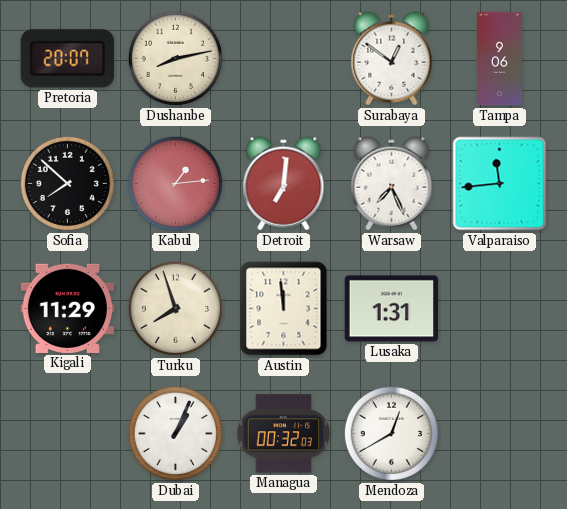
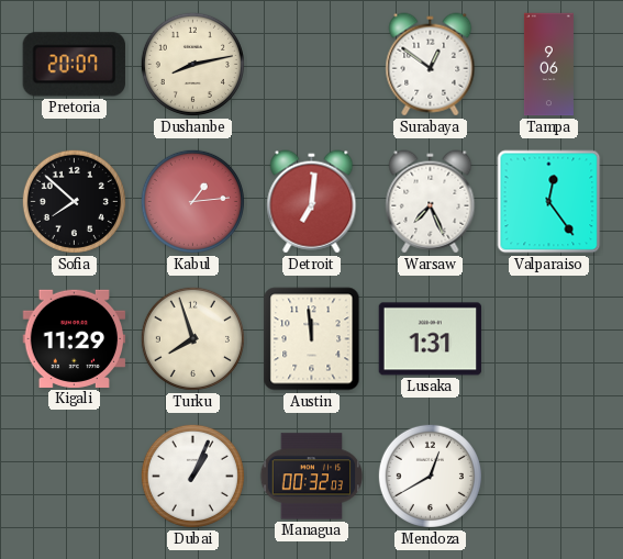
Valparaiso: 11:44 -> 12:24 (549, 202)
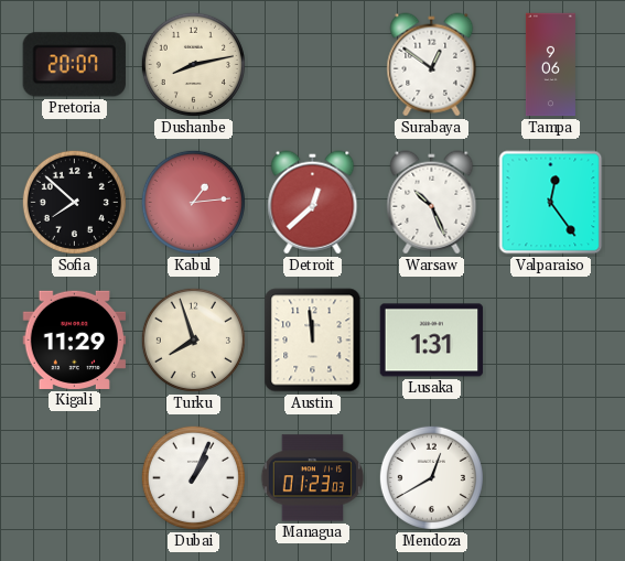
Detroit: 7:01 -> 12:38 (313, 203)
Warsaw: 7:26 -> 10:26 (432, 203)
Managua: 00:32 -> 01:23 (313, 478)
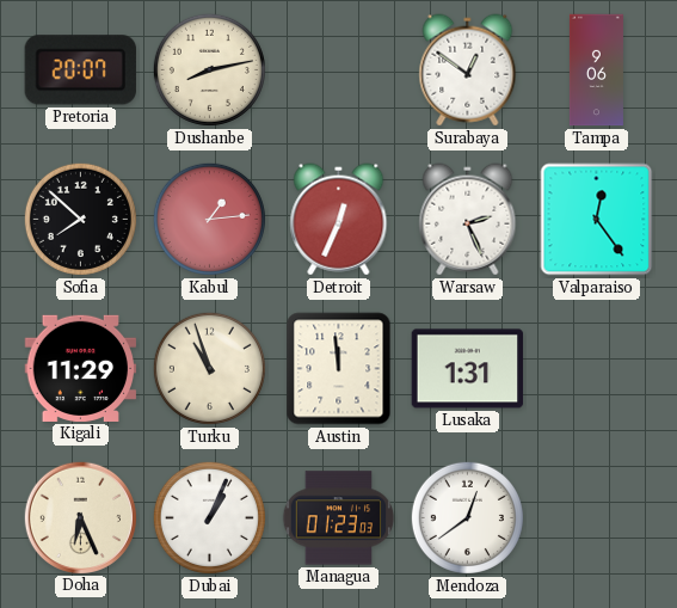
Detroit: 12:38 -> 12:34 (339, 220)
Warsaw: 10:26 -> 2:26 (468, 220)
Turku: 7:57 -> 10:57 (209, 368)
Doha: none -> 6:26 (80, 517)
Mendoza: 12:40 -> 12:39 (467, 517)
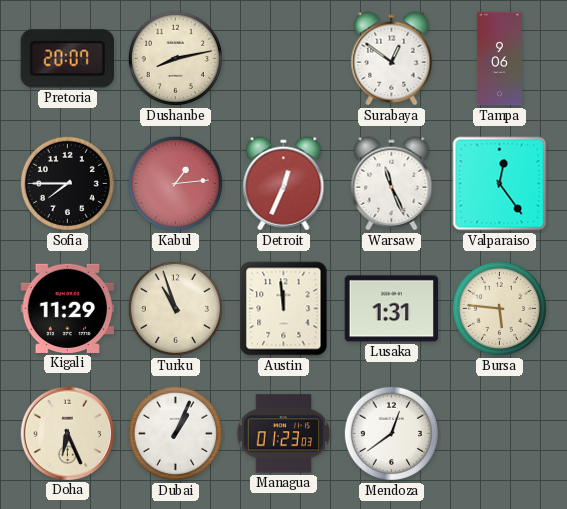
Sofia: 7:52 -> 7:45 (67, 183)
Warsaw: 2:26 -> 11:26 (392, 184)
Bursa: none -> 5:46 (499, 308)
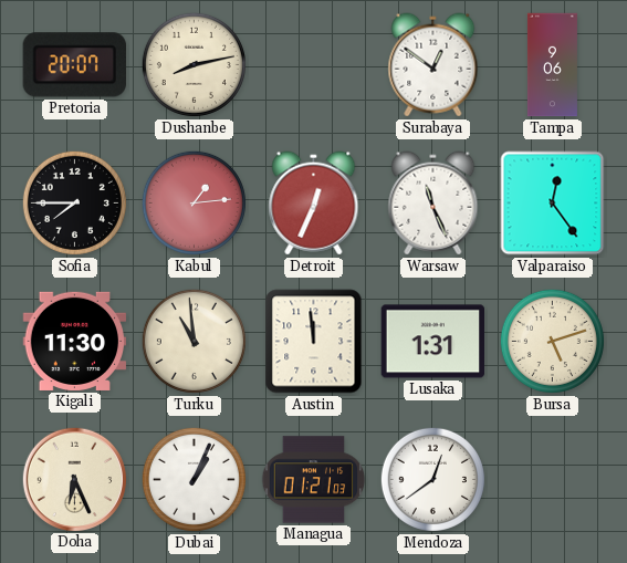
Kigali: 11:29 -> 11:30 (75, 341)
Turku: 10:57 -> 10:59 (194, 341)
Bursa: 5:46 -> 5:12 (552, 341)
Managua: 01:23 -> 01:21 (314, 480)
